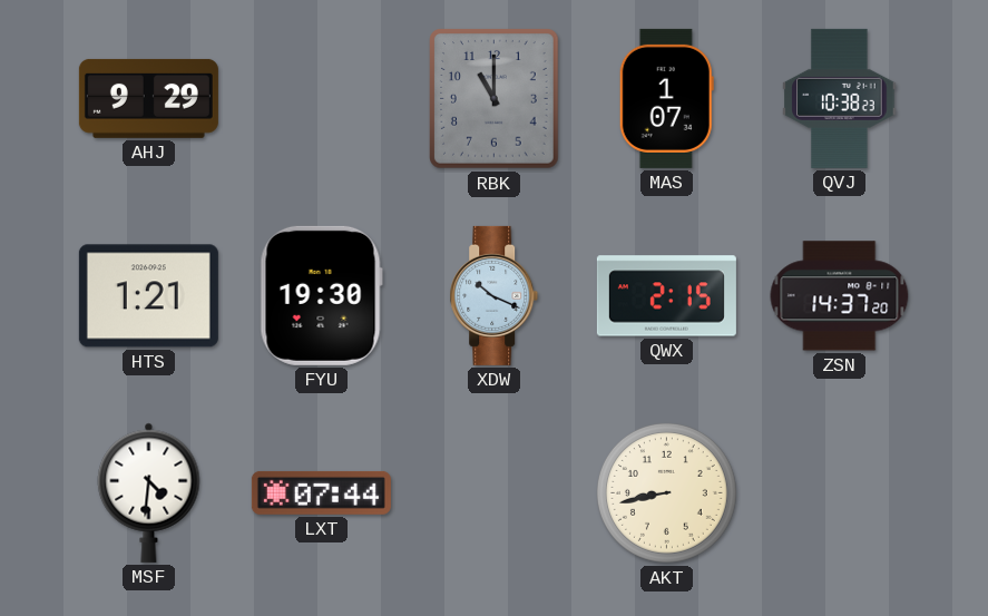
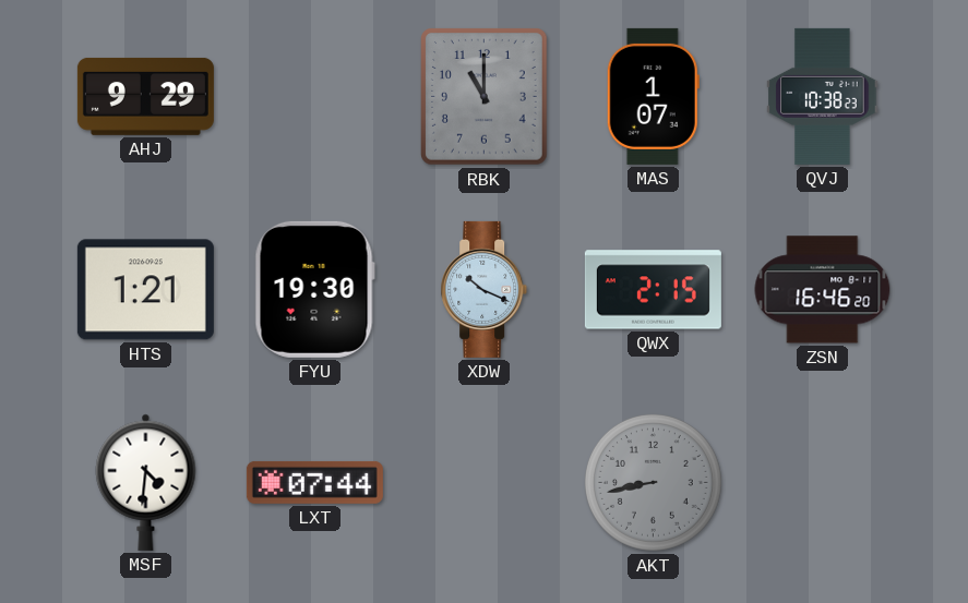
ZSN: 14:37 -> 16:46 (823, 290)
AKT dial: cream -> grey (653, 482)
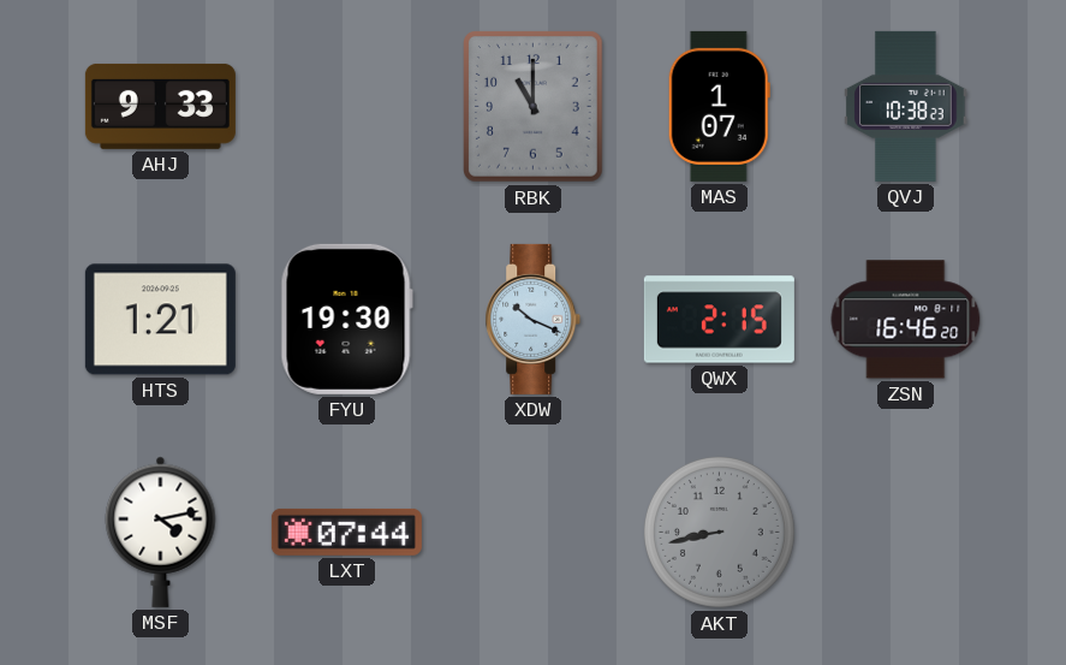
AHJ: 9:29 -> 9:33 (160, 106)
MSF: 4:31 -> 4:13 (161, 532)
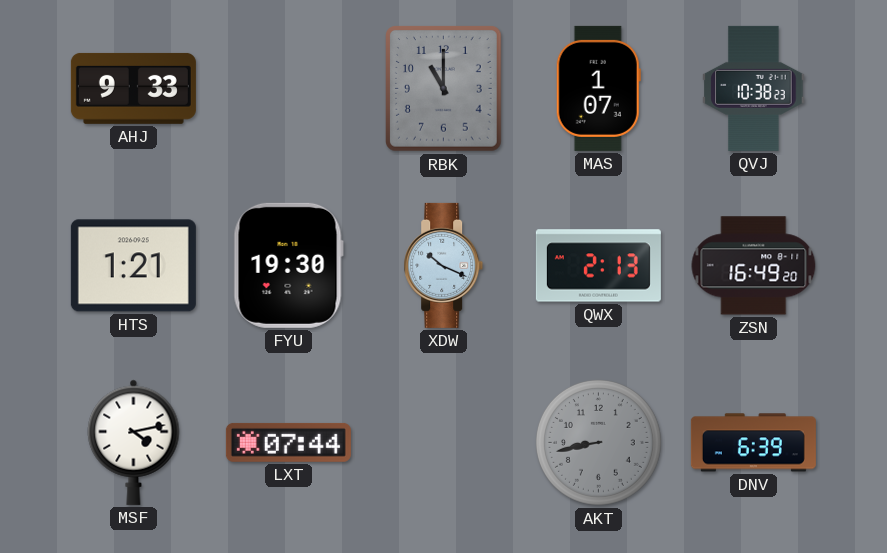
QWX: 2:15 -> 2:13 (598, 266)
ZSN: 16:46 -> 16:49 (754, 266)
DNV: none -> 6:39 (753, 443)
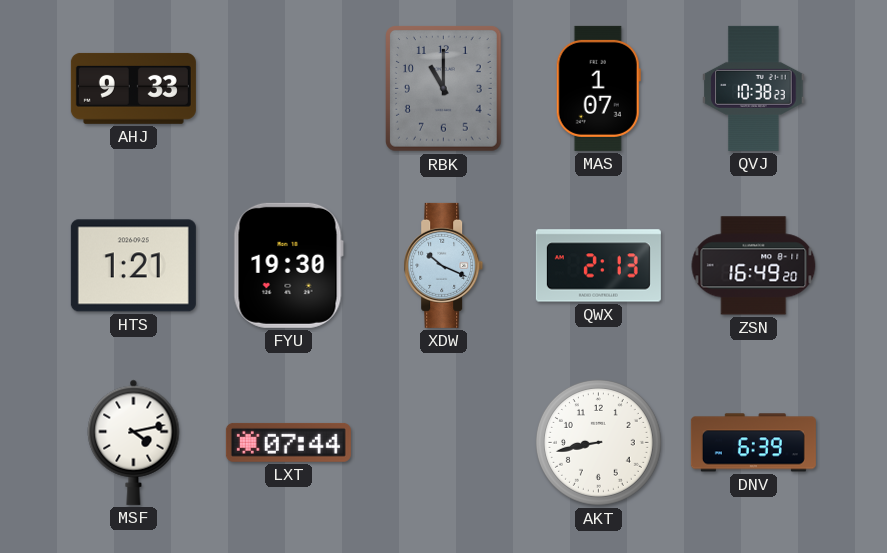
AKT dial: grey -> white (598, 442)
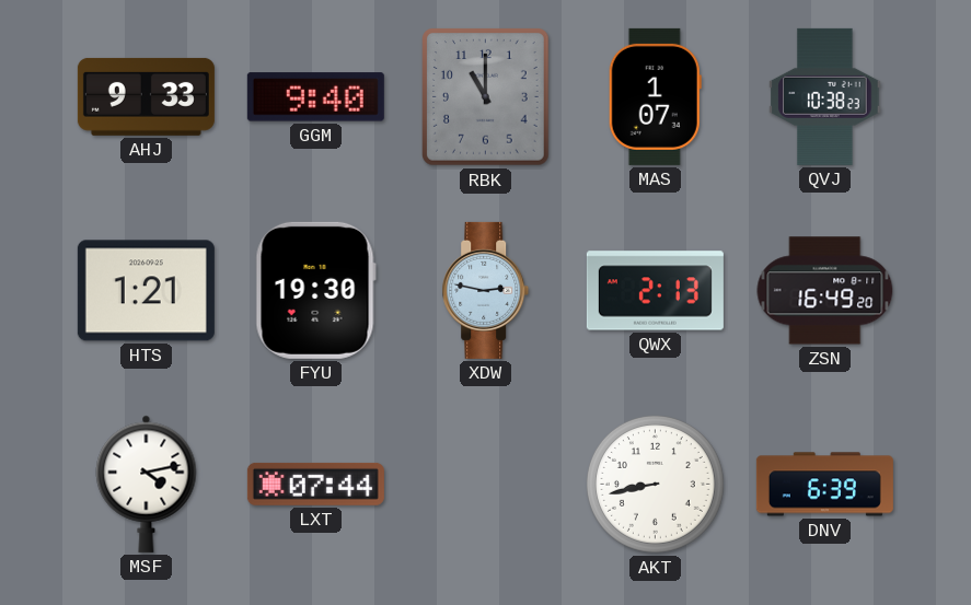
GGM: none -> 9:40 (315, 97)
XDW: 10:19 -> 2:47 (486, 290)
